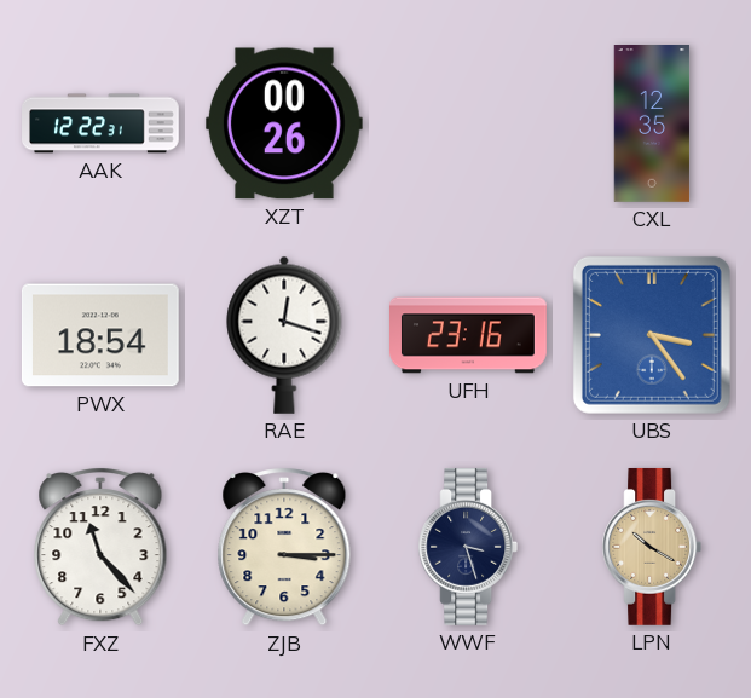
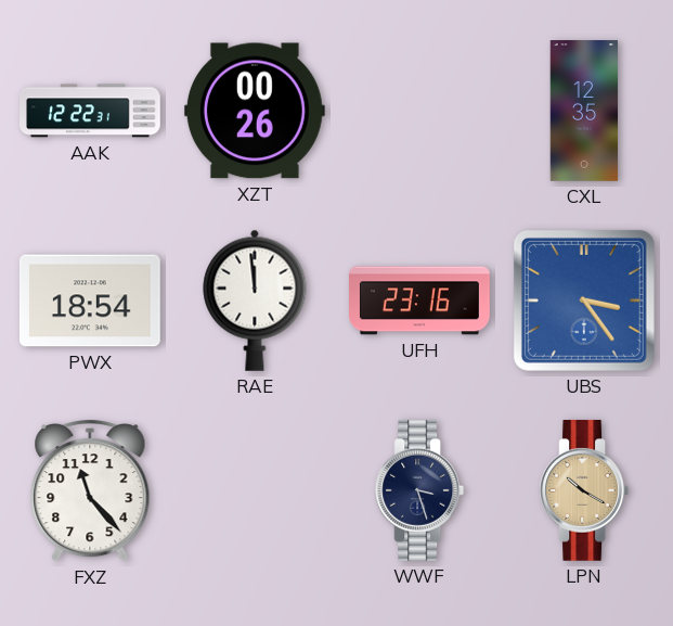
RAE: 12:18 -> 11:59 (255, 301)
ZJB: 3:15 -> none (284, 548)
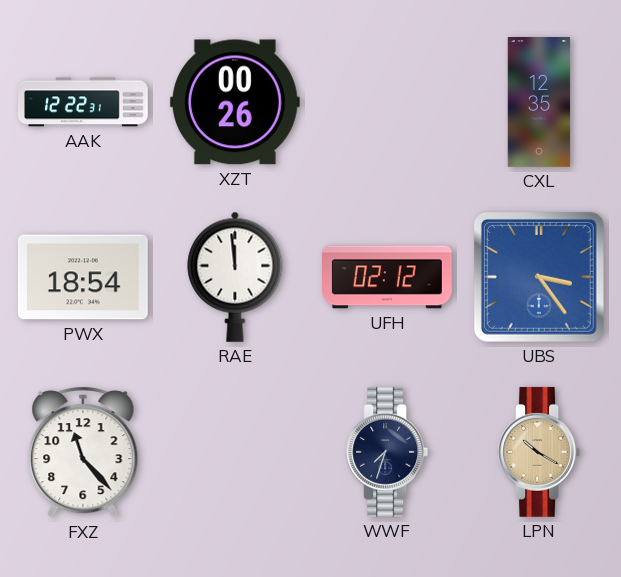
UFH: 23:16 -> 02:12 (388, 277)
WWF: 3:27 -> 7:33 (387, 452)
